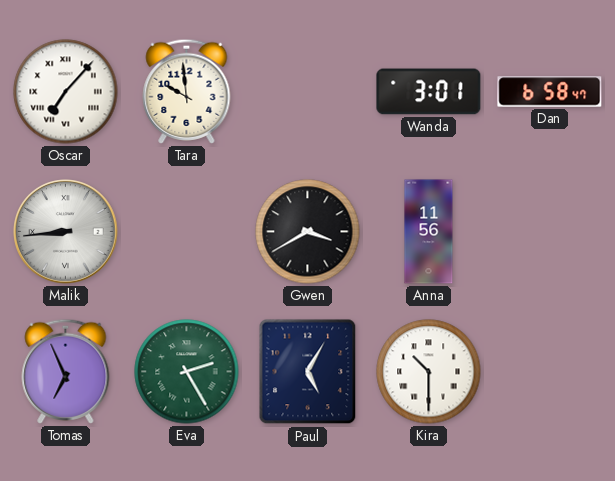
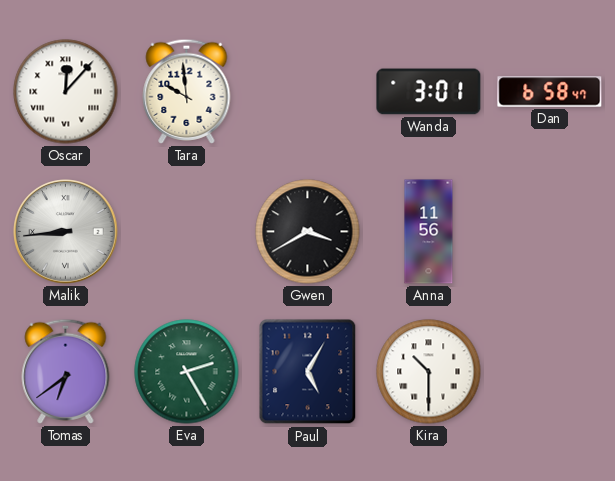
Oscar: 7:07 -> 12:07 (66, 92)
Tomas: 6:56 -> 6:39 (66, 371)
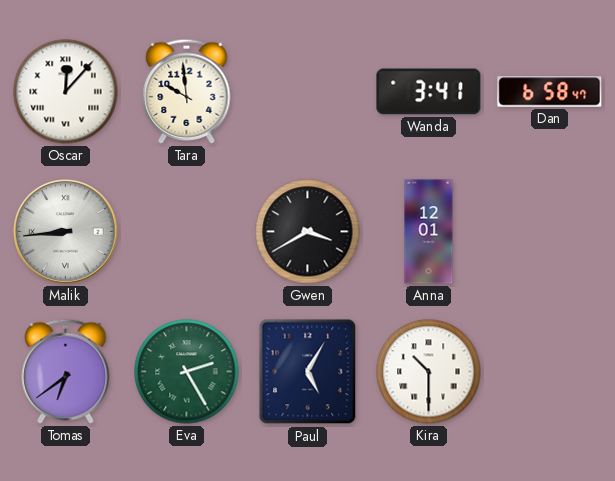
Wanda: 3:01 -> 3:41 (429, 92)
Anna: 11:56 -> 12:01 (429, 232)
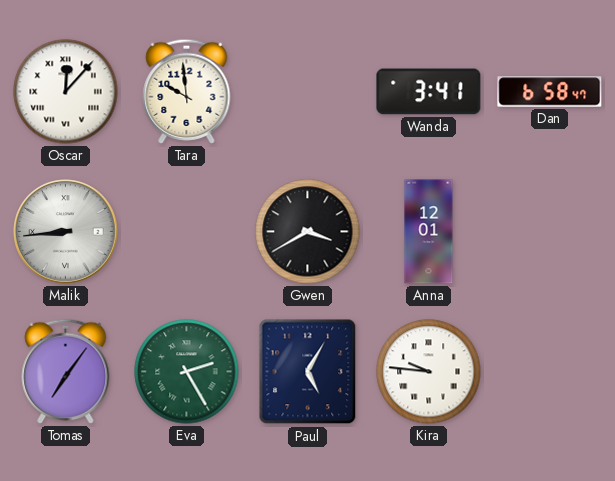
Tomas: 6:39 -> 7:06 (66, 371)
Kira: 10:30 -> 9:46 (429, 372)
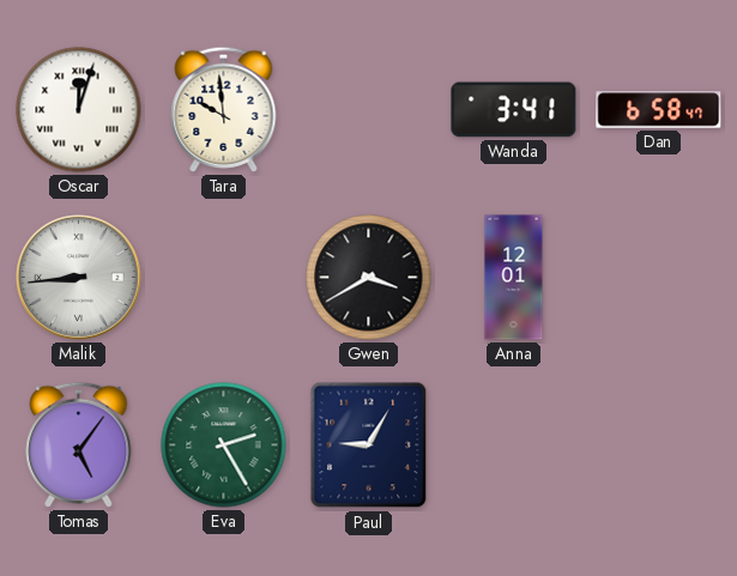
Oscar: 12:07 -> 12:03 (79, 110)
Tomas: 7:06 -> 5:06 (79, 444)
Paul: 5:05 -> 9:05 (369, 445)
Kira: 9:46 -> none (429, 372)
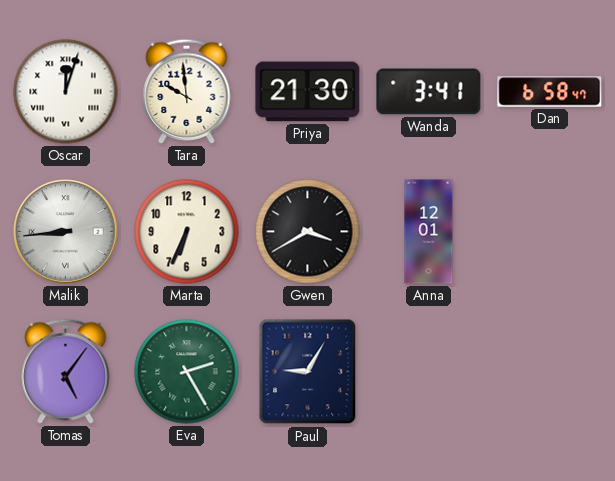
Priya: none -> 21:30 (308, 92)
Marta: none -> 6:34 (187, 232)
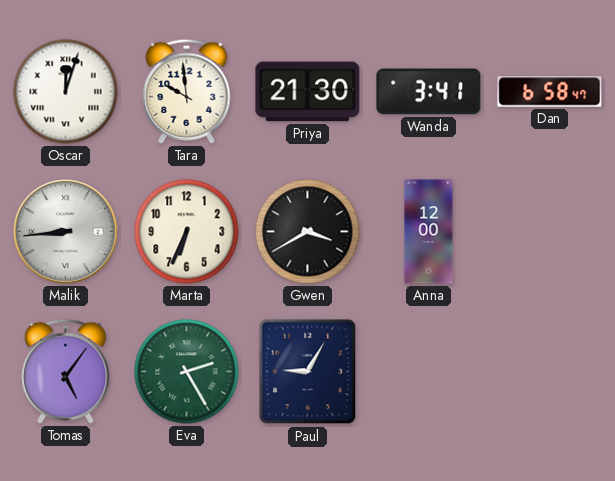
Anna: 12:01 -> 12:00 (429, 232)
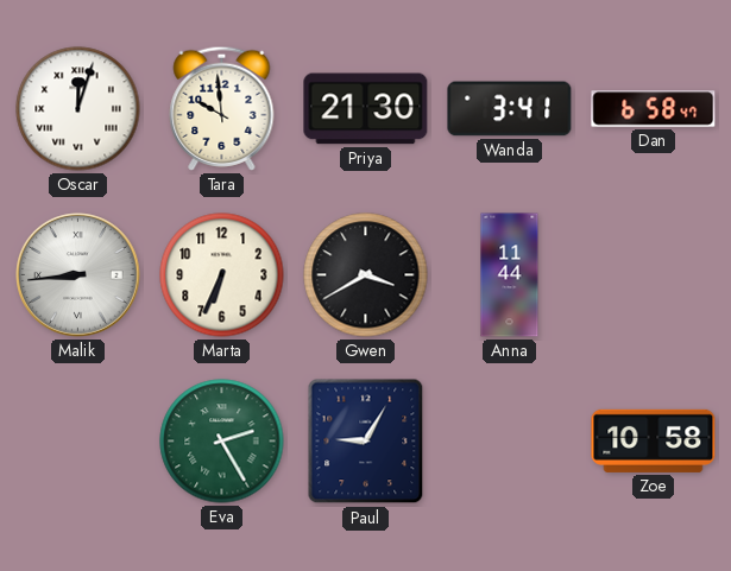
Anna: 12:00 -> 11:44 (510, 275)
Tomas: 5:06 -> none (66, 371)
Zoe: none -> 10:58 (654, 440)
